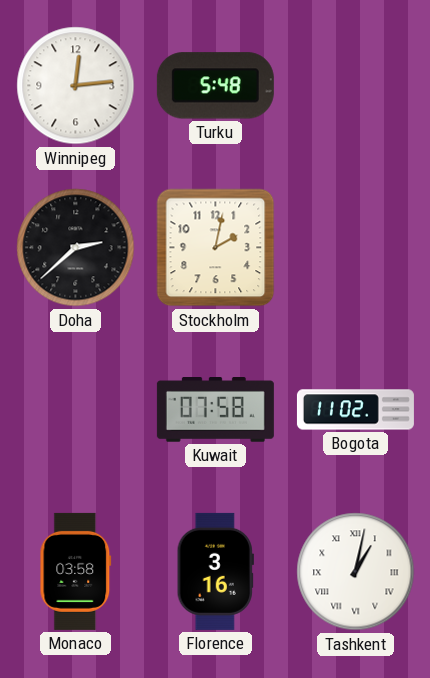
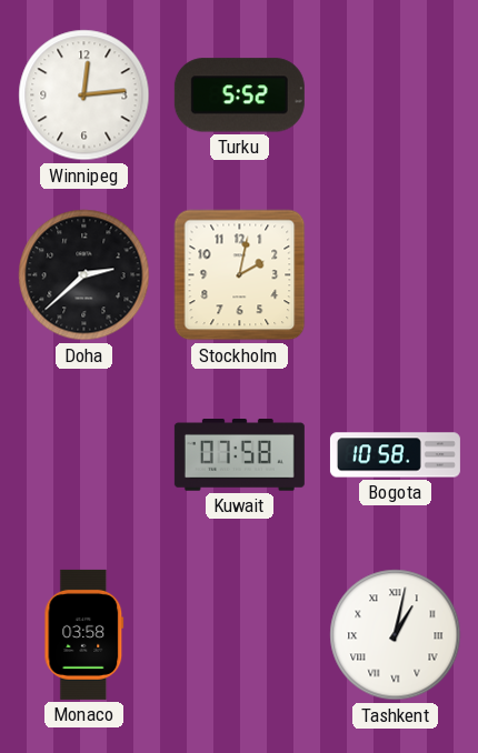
Turku: 5:48 -> 5:52 (239, 96)
Bogota: 11:02 -> 10:58 (395, 455)
Florence: 3:16 -> none (215, 571)
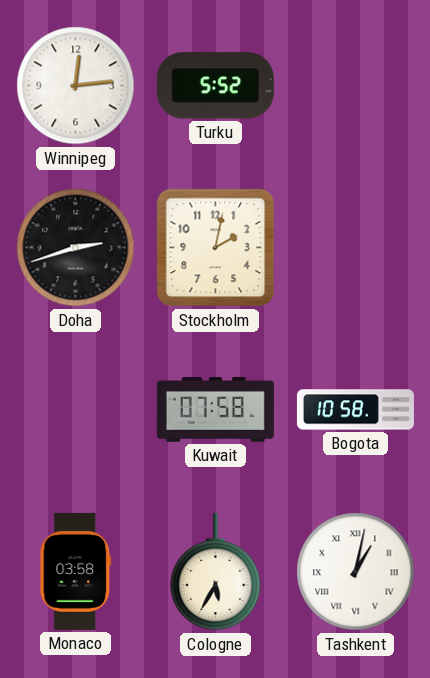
Doha: 2:38 -> 2:42 (76, 248)
Cologne: none -> 5:35 (216, 572)
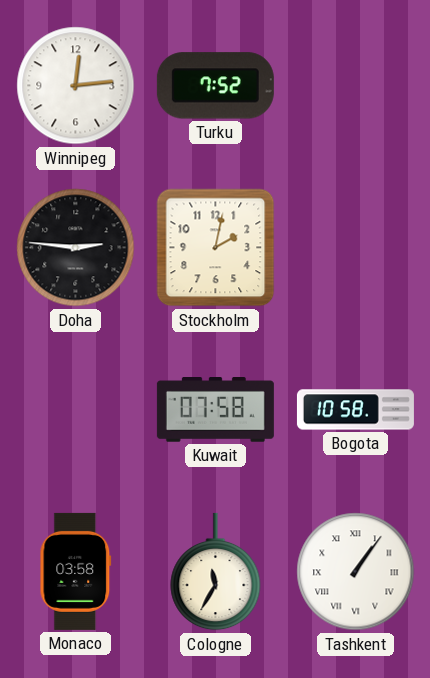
Turku: 5:52 -> 7:52 (215, 86)
Doha: 2:42 -> 2:46 (76, 248)
Cologne: 5:35 -> 11:35 (216, 572)
Tashkent: 1:02 -> 1:06 (356, 572)
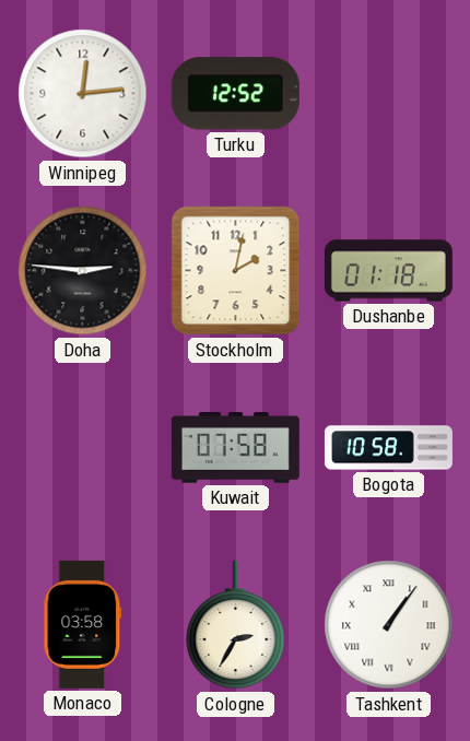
Turku: 7:52 -> 12:52 (235, 94)
Dushanbe: none -> 01:18 (388, 271)
Cologne: 11:35 -> 2:35 (236, 625)
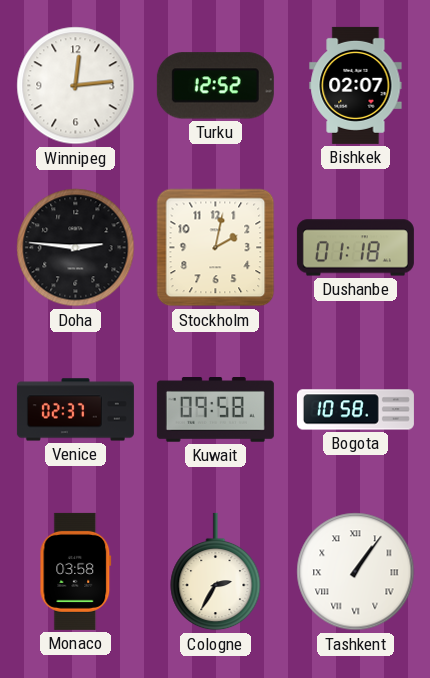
Bishkek: none -> 02:07 (356, 85)
Venice: none -> 02:37 (75, 410)
Kuwait: 07:58 -> 09:58 (215, 410)
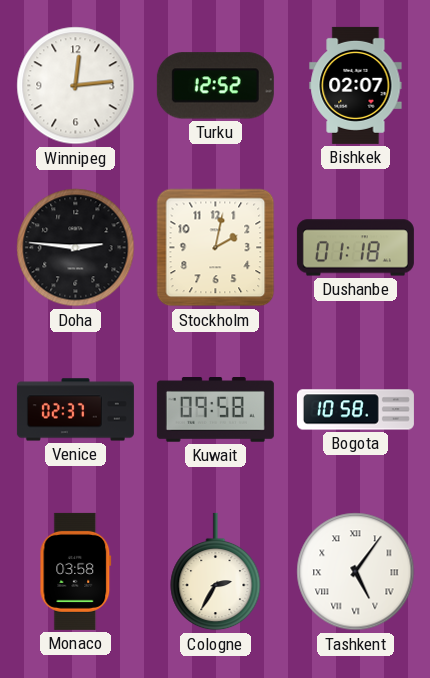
Tashkent: 1:06 -> 5:06 (356, 572)
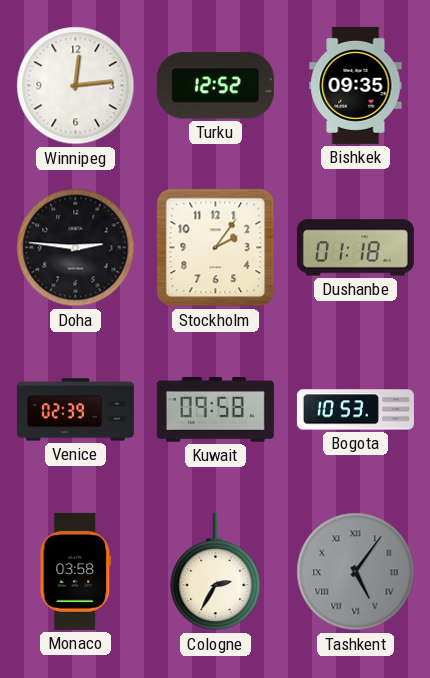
Bishkek: 02:07 -> 09:35 (356, 85)
Stockholm: 2:02 -> 2:06 (216, 248)
Venice: 02:37 -> 02:39 (75, 410)
Bogota: 10:58 -> 10:53 (355, 410)
Tashkent dial: white -> grey (356, 572)
